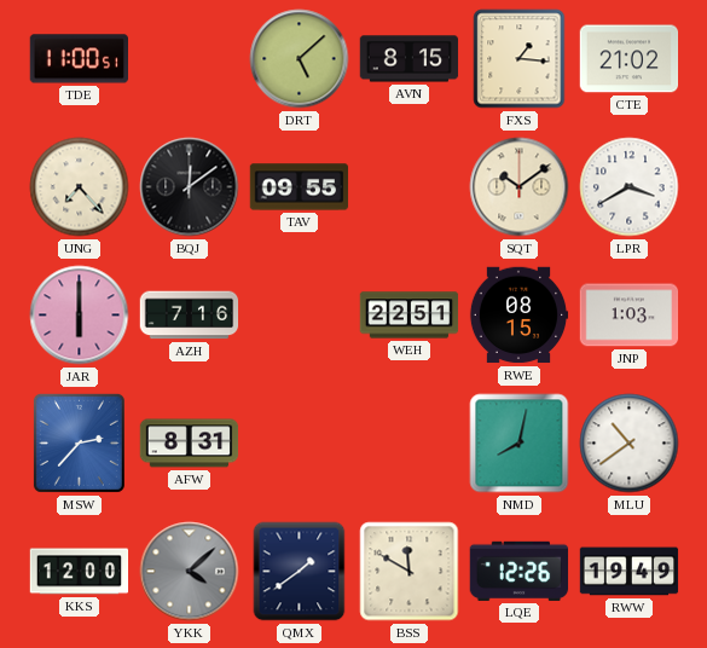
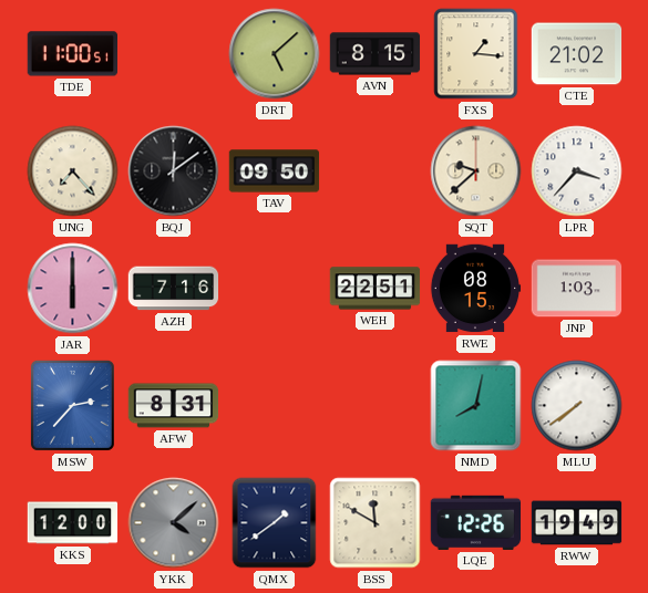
TAV: 09:55 -> 09:50 (275, 171)
SQT: 10:09 -> 9:38 (476, 171)
LPR: 3:40 -> 3:37 (577, 171)
MLU: 10:39 -> 7:39 (577, 406)
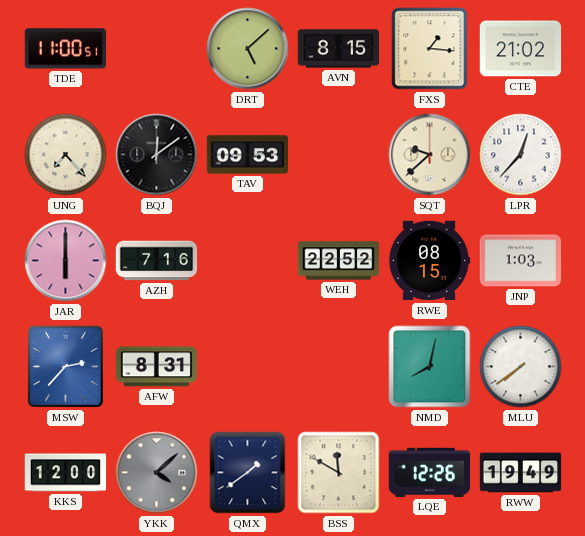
TAV: 09:50 -> 09:53 (248, 155)
LPR: 3:37 -> 12:37 (521, 155)
WEH: 22:51 -> 22:52 (339, 261)
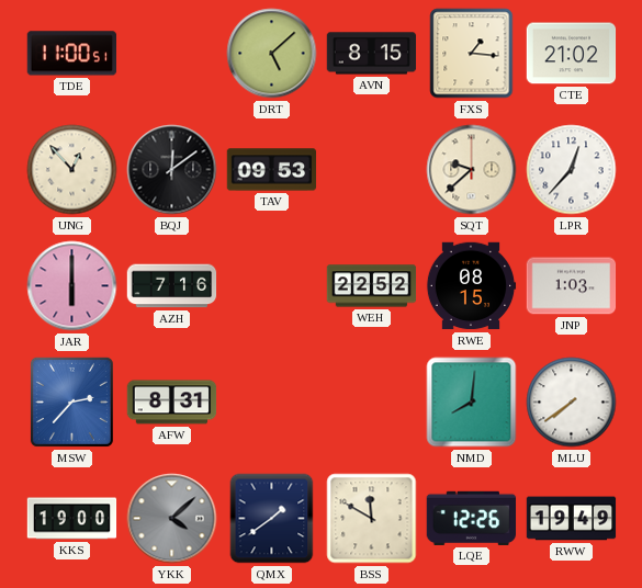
UNG: 7:23 -> 12:53 (72, 170)
NMD: 8:02 -> 8:01 (472, 403)
KKS: 12:00 -> 19:00 (72, 519)
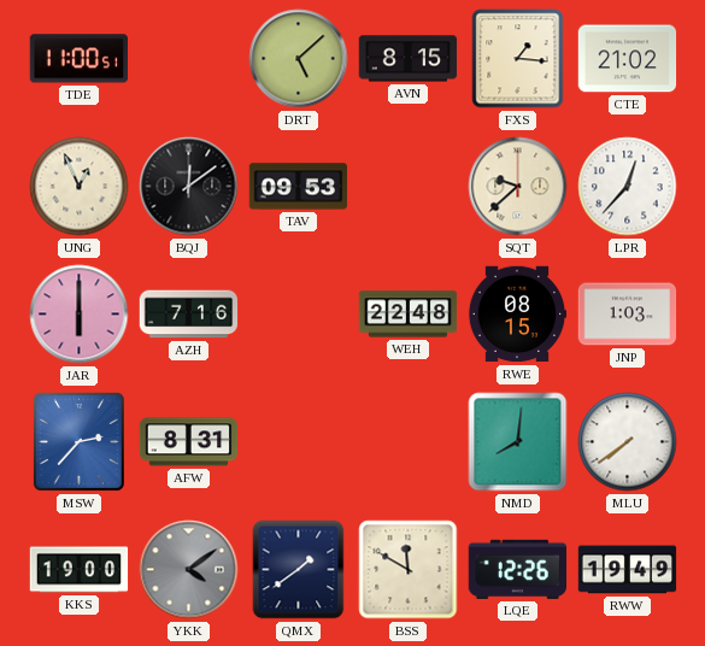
UNG: 12:53 -> 12:56 (80, 187)
WEH: 22:52 -> 22:48 (409, 315)
YKK: 4:08 -> 4:09 (189, 570)
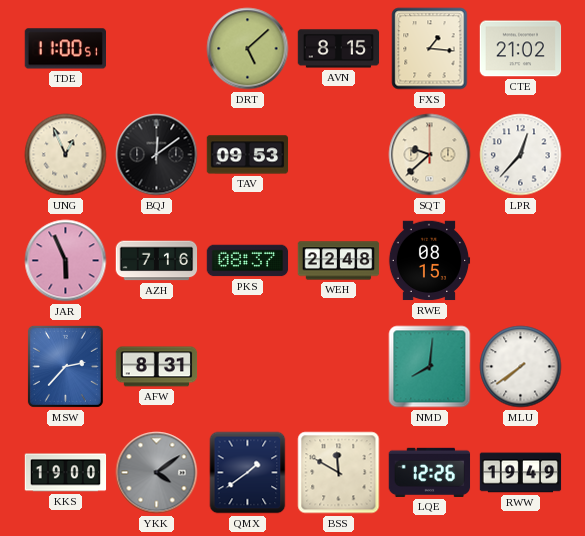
JAR: 6:00 -> 5:56 (66, 261)
PKS: none -> 08:37 (248, 261)
JNP: 1:03 -> none (628, 315)
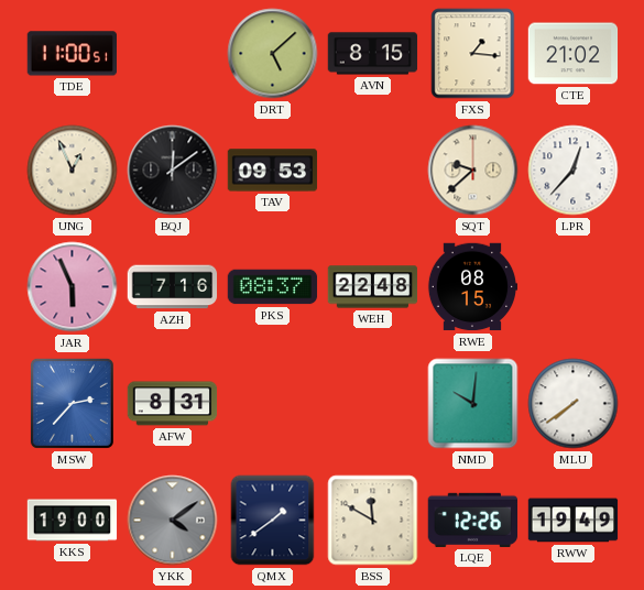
NMD: 8:01 -> 10:01 (473, 404)
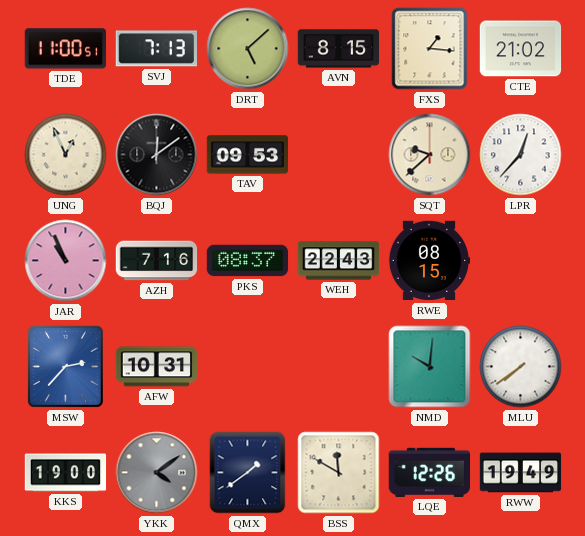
SVJ: none -> 7:13 (156, 49)
JAR: 5:56 -> 10:56 (66, 261)
WEH: 22:48 -> 22:43 (339, 261)
AFW: 8:31 -> 10:31 (157, 367)
